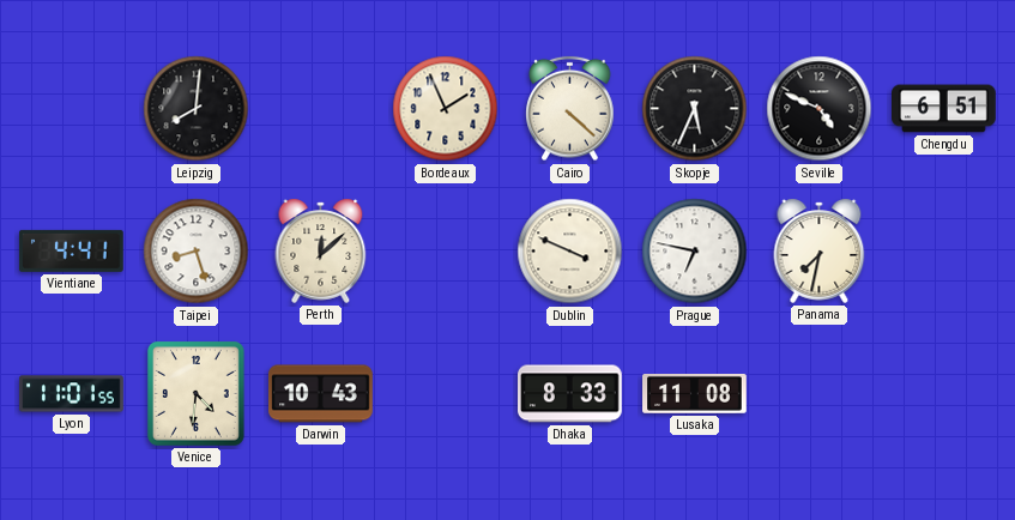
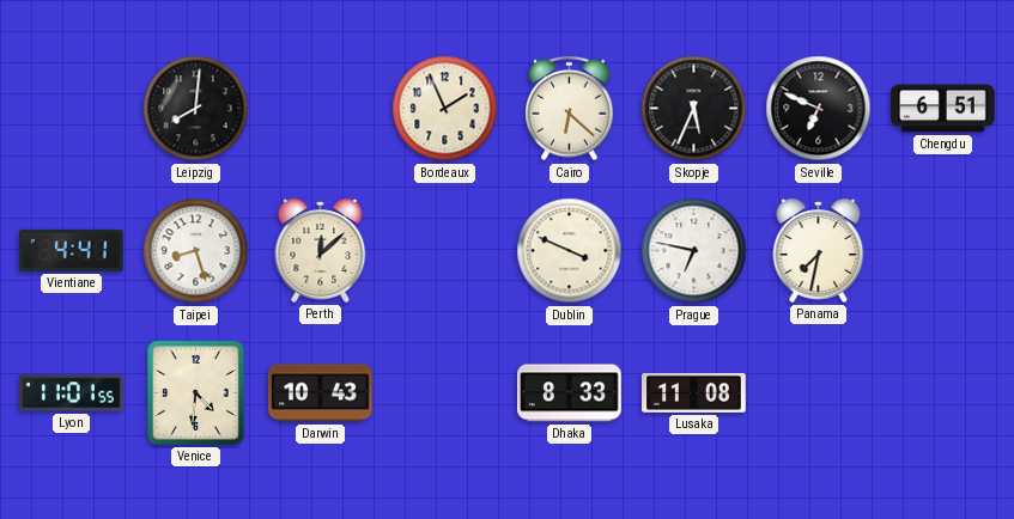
Cairo: 4:22 -> 6:22 (570, 109)
Seville: 4:49 -> 6:49 (819, 109)
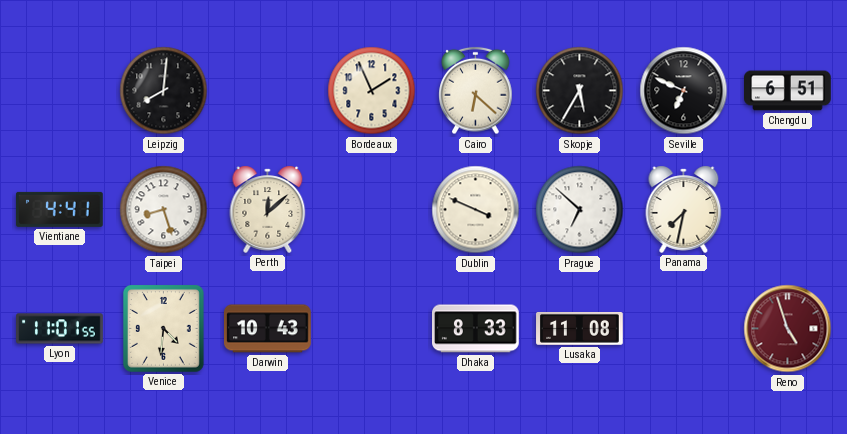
Skopje: 5:34 -> 5:35 (580, 91)
Prague: 6:47 -> 6:52 (580, 210)
Reno: none -> 4:57 (788, 329)
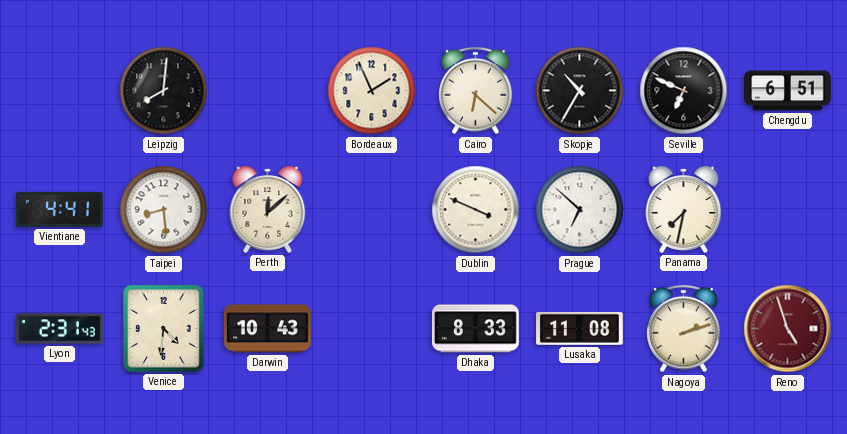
Skopje: 5:35 -> 10:35 (580, 91)
Taipei: 8:27 -> 8:29 (164, 210)
Lyon: 11:01 -> 2:31 (60, 329)
Nagoya: none -> 2:12 (684, 329)
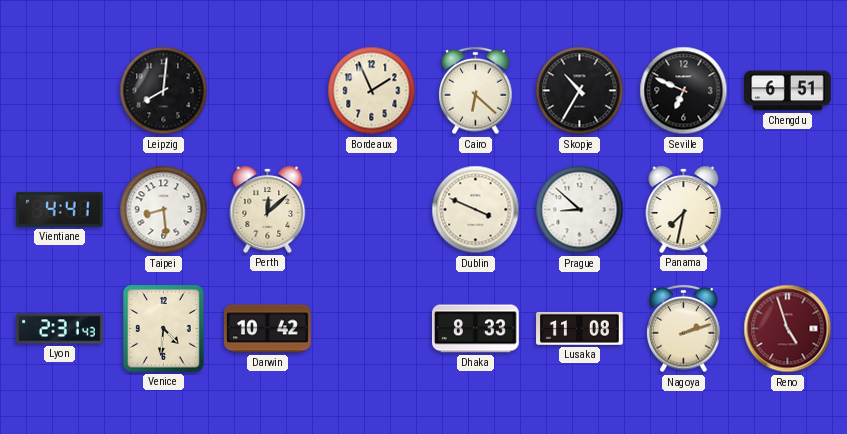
Prague: 6:52 -> 8:52 (580, 210)
Darwin: 10:43 -> 10:42 (268, 329)
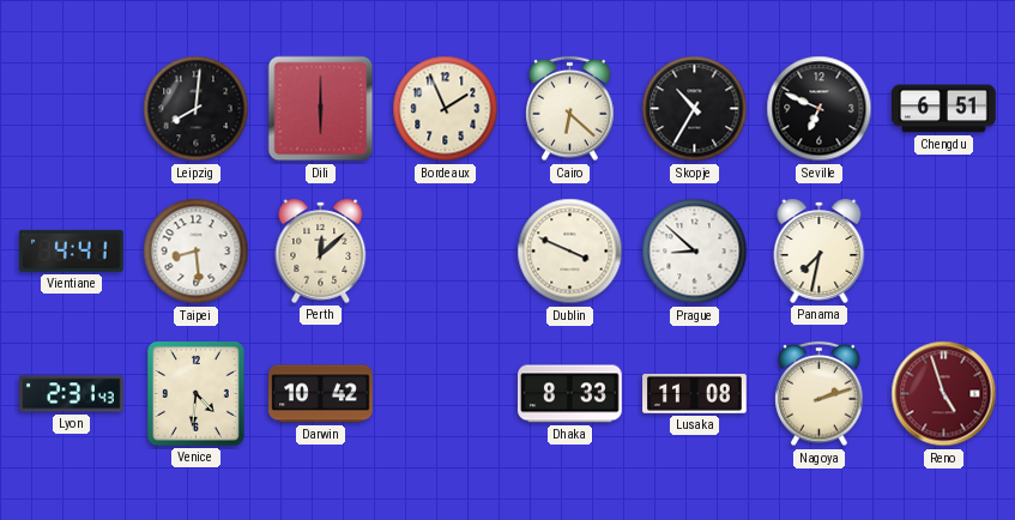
Dili: none -> 6:00 (321, 109)
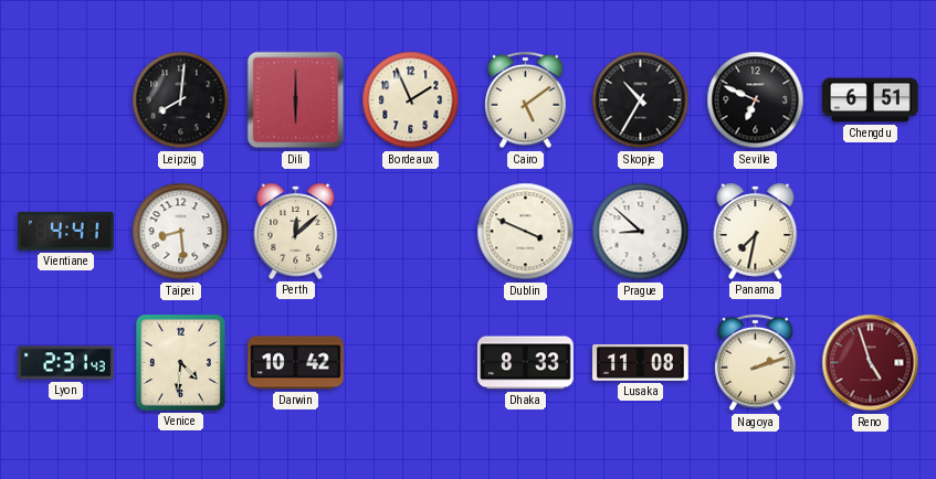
Cairo: 6:22 -> 5:09 (526, 100)
